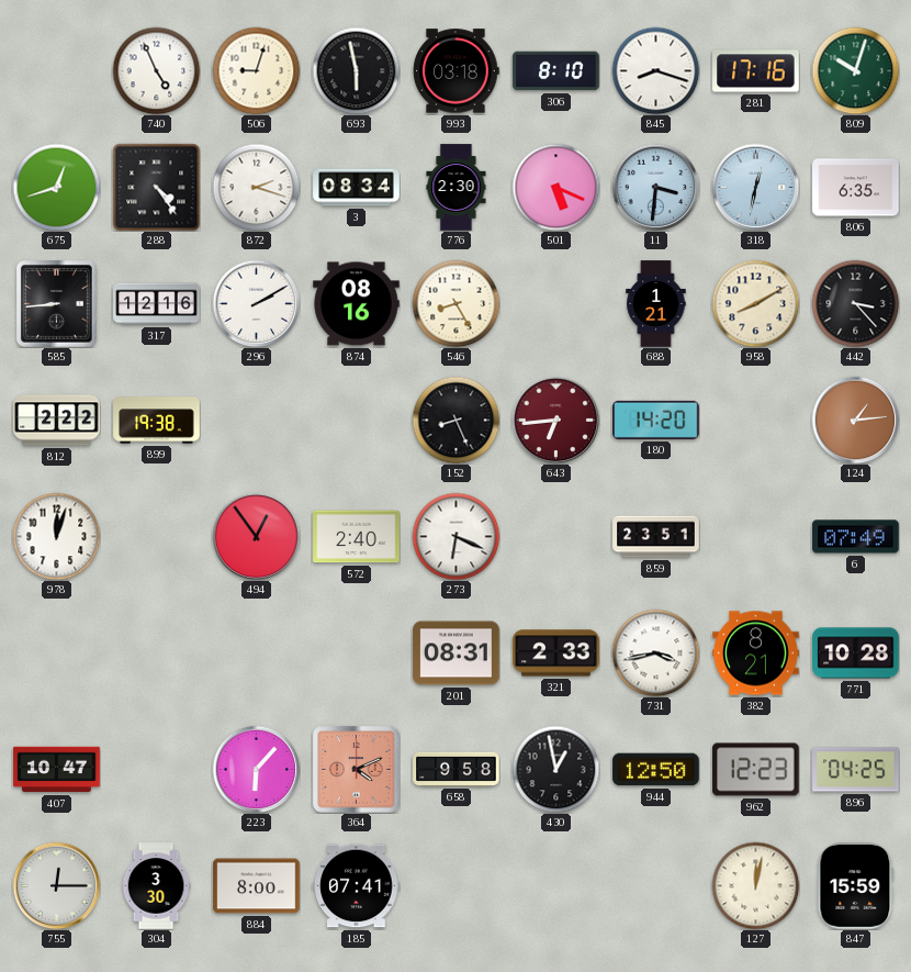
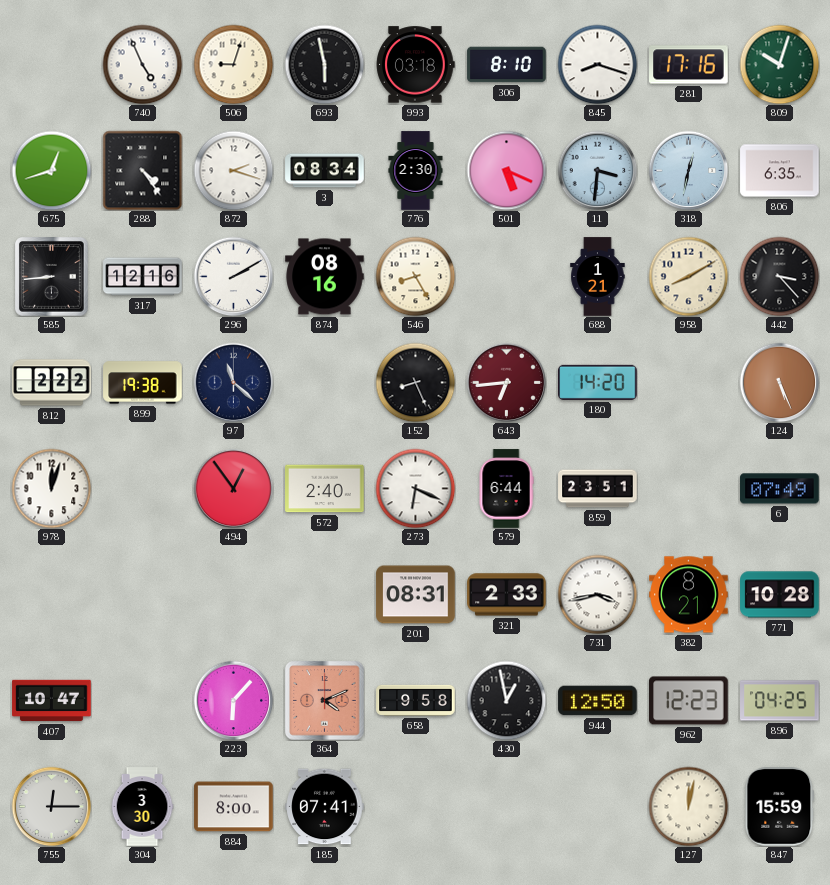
97: none -> 11:22 (233, 382)
124: 1:14 -> 5:26 (779, 382)
579: none -> 6:44 (506, 489)
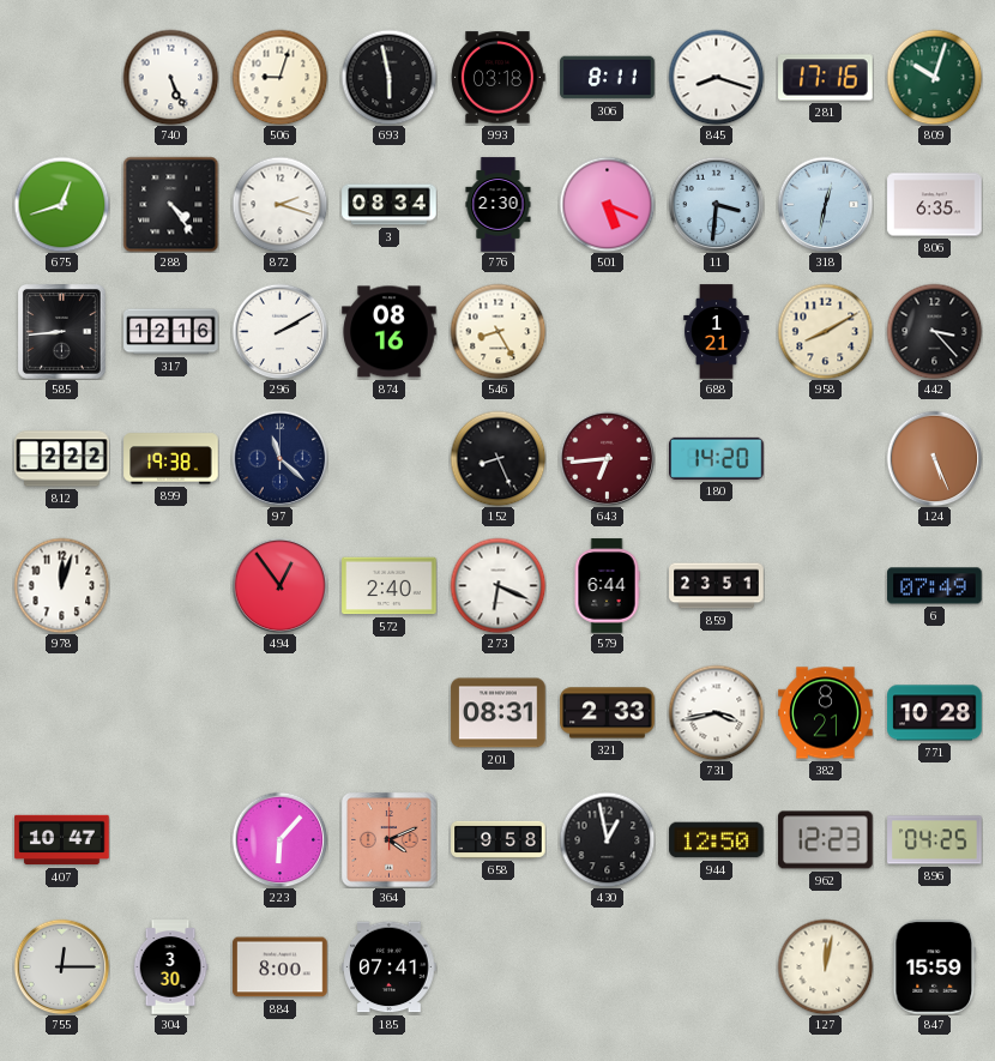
740: 4:56 -> 5:26 (170, 77)
306: 8:10 -> 8:11 (608, 78)
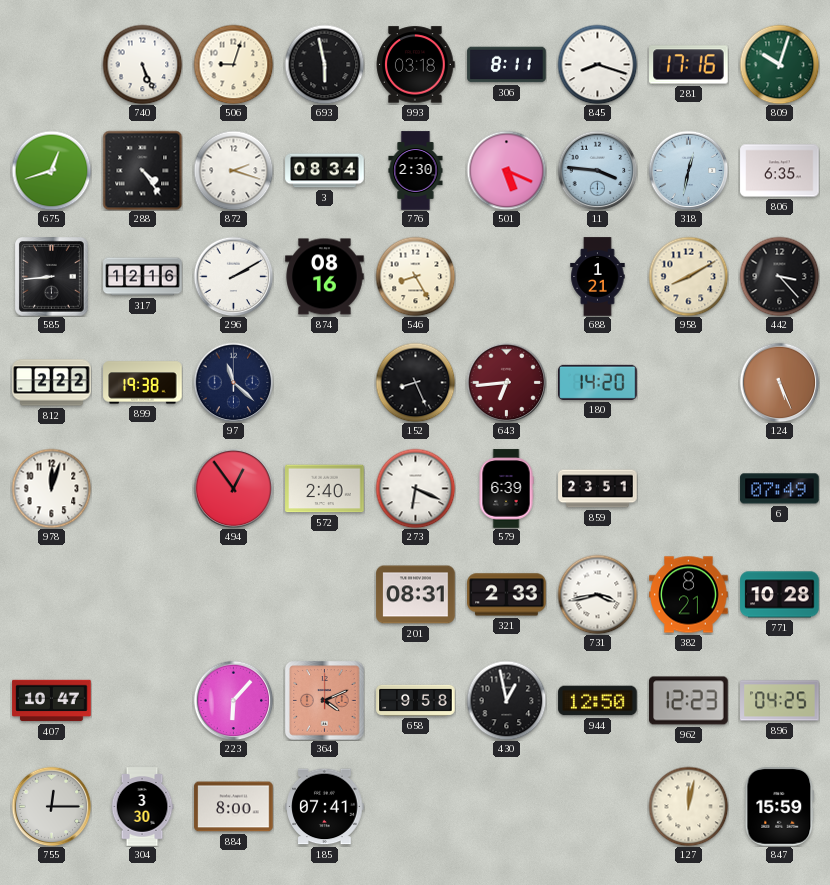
11: 3:31 -> 3:46 (597, 170)
579: 6:44 -> 6:39 (506, 489)
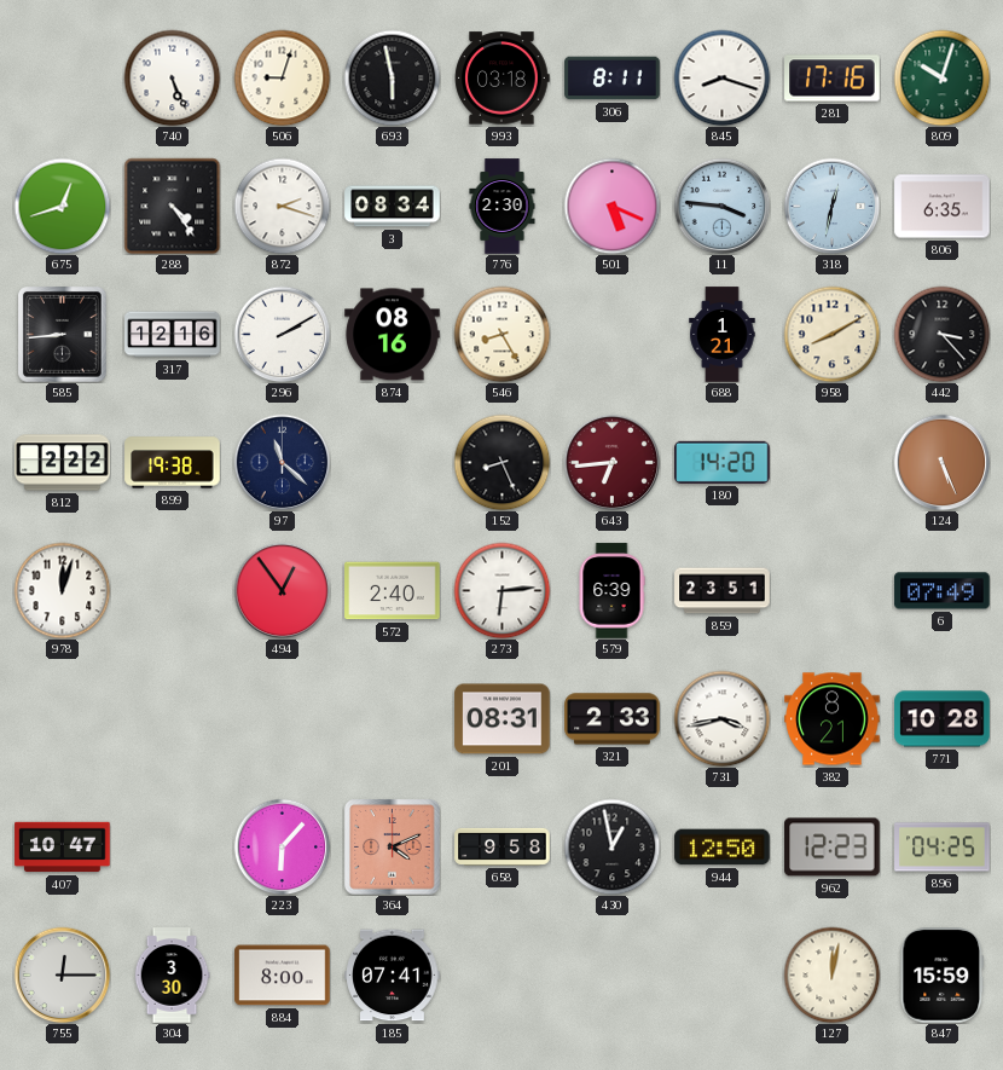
273: 6:19 -> 6:14 (502, 590)
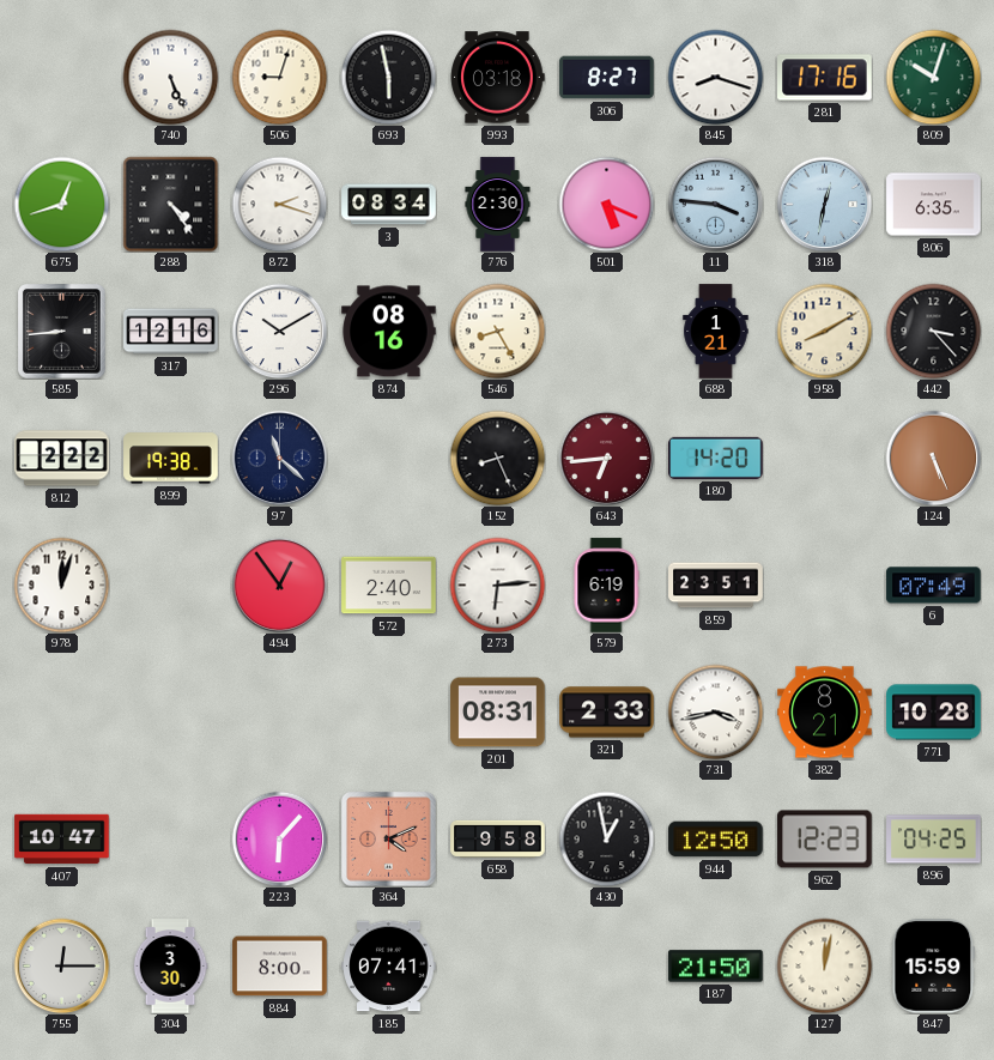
306: 8:11 -> 8:27 (607, 78)
296: 2:10 -> 10:10 (279, 331)
579: 6:39 -> 6:19 (606, 586)
187: none -> 21:50 (716, 967)
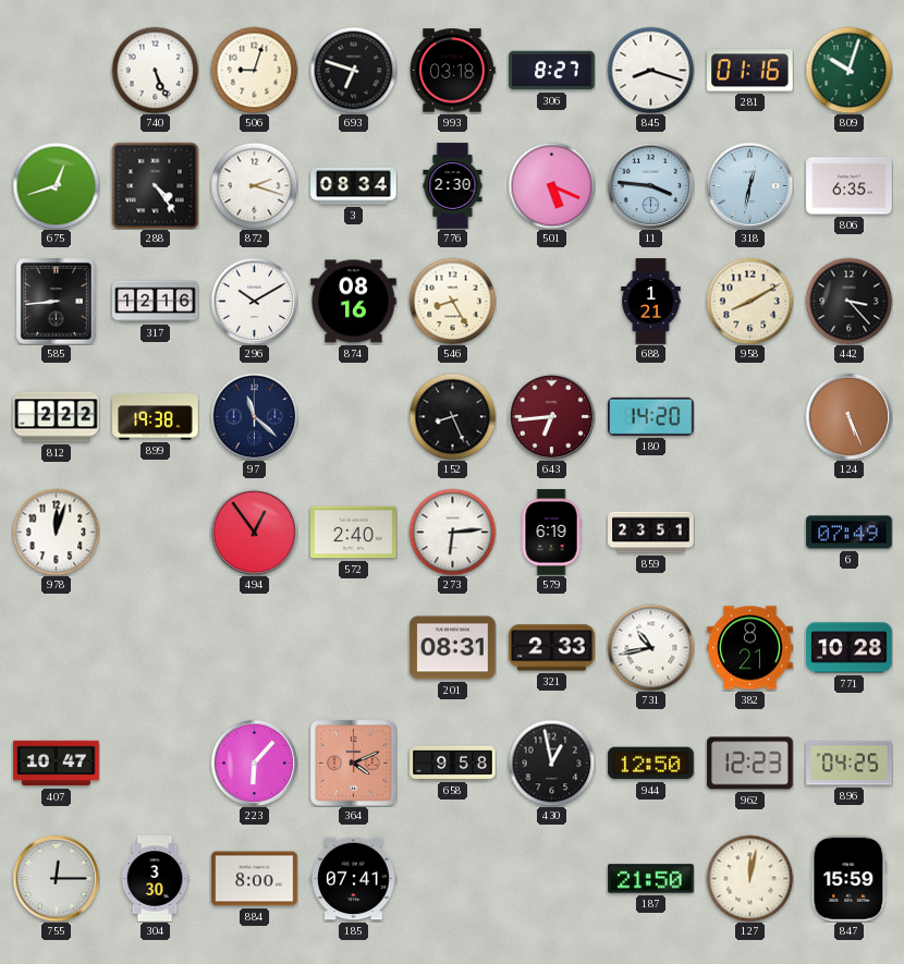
693: 5:58 -> 6:48 (353, 70)
281: 17:16 -> 01:16 (750, 71)
731: 3:43 -> 10:43 (650, 647)
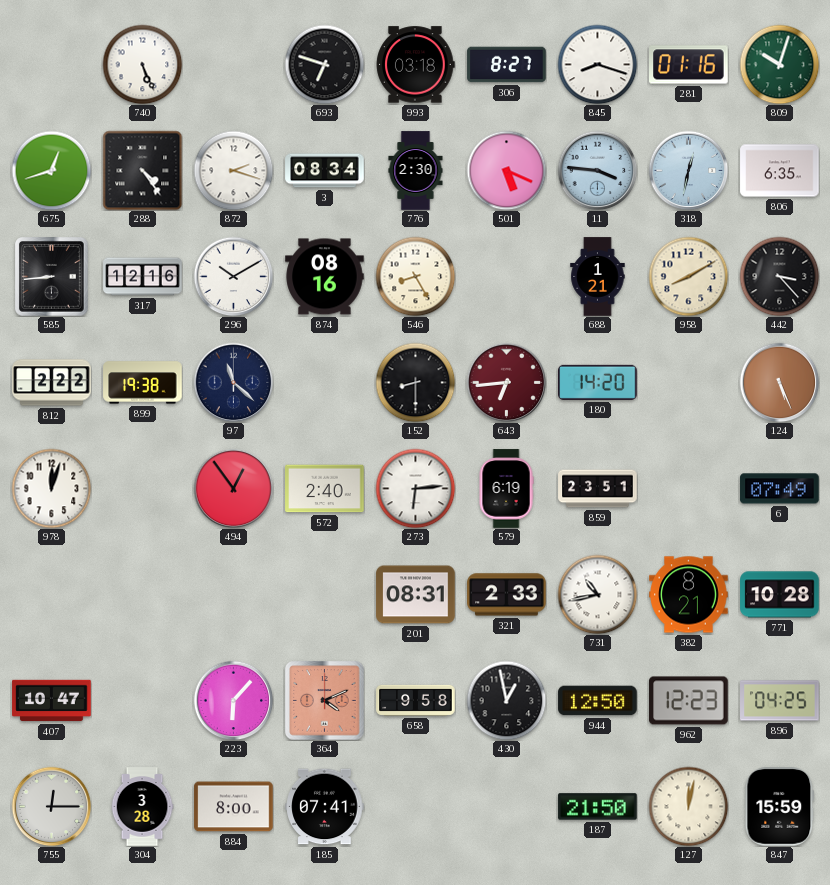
506: 9:03 -> none (254, 70)
152: 8:26 -> 8:30 (415, 382)
304: 3:30 -> 3:28 (142, 807)
